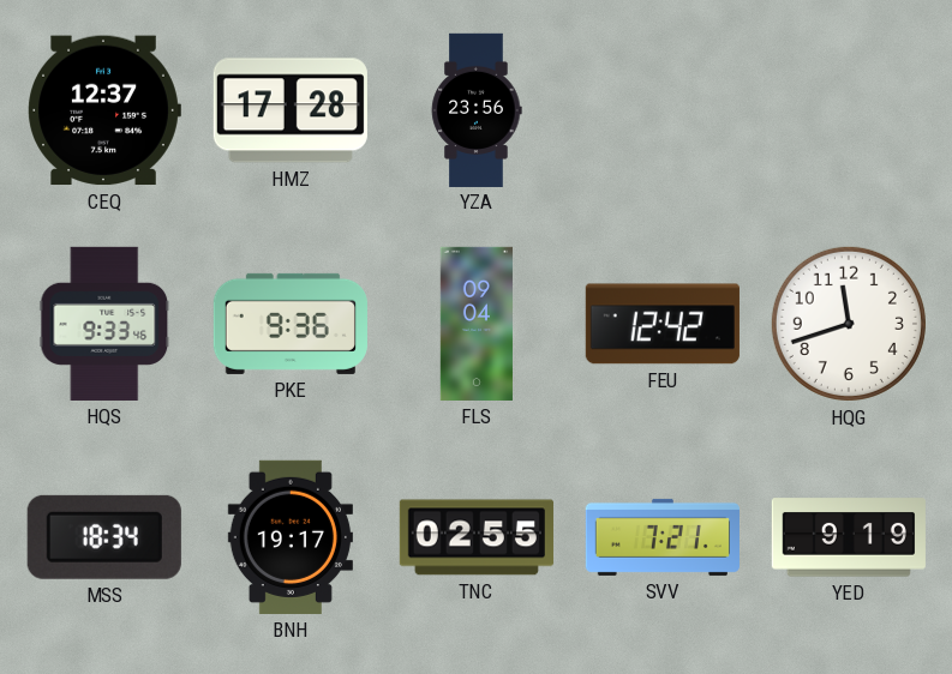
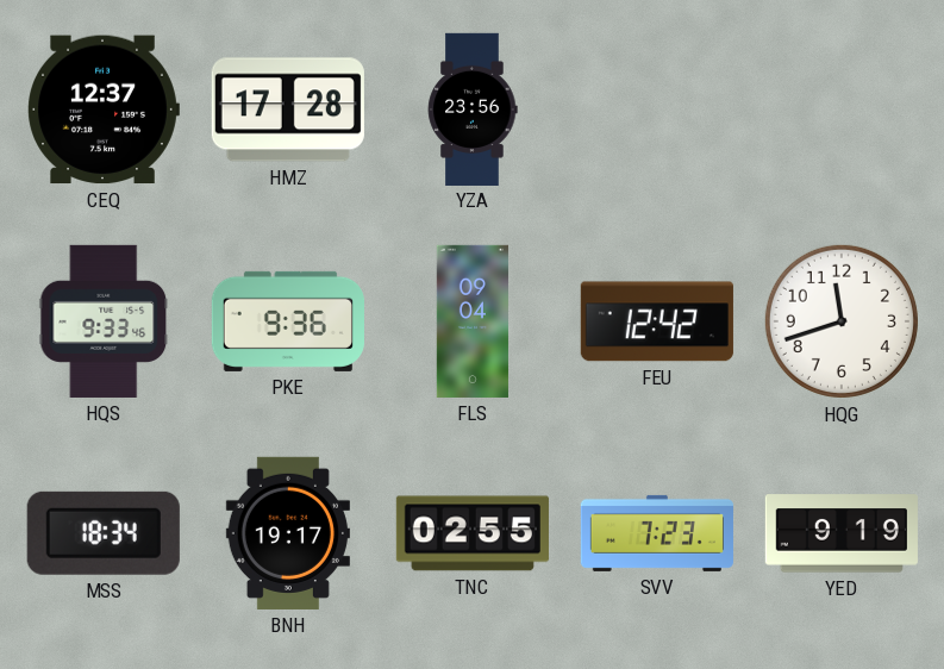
SVV: 7:21 -> 7:23 (657, 533)
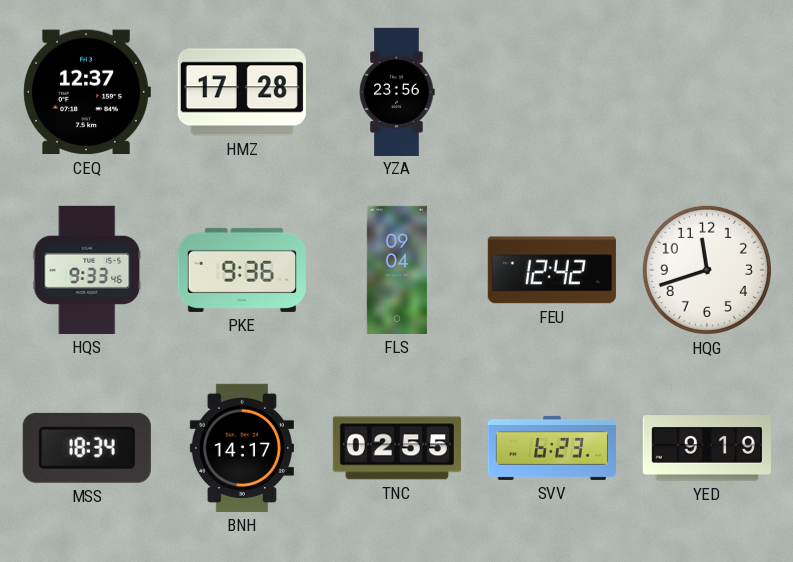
BNH: 19:17 -> 14:17 (242, 448)
SVV: 7:23 -> 6:23 (552, 448)
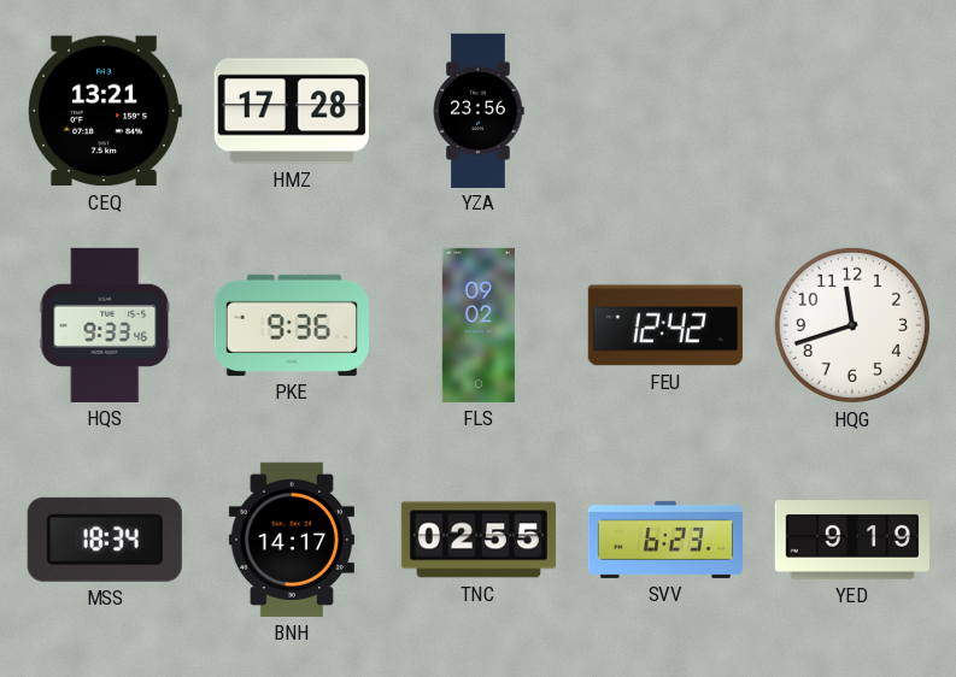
CEQ: 12:37 -> 13:21 (105, 111)
FLS: 09:04 -> 09:02 (477, 325)
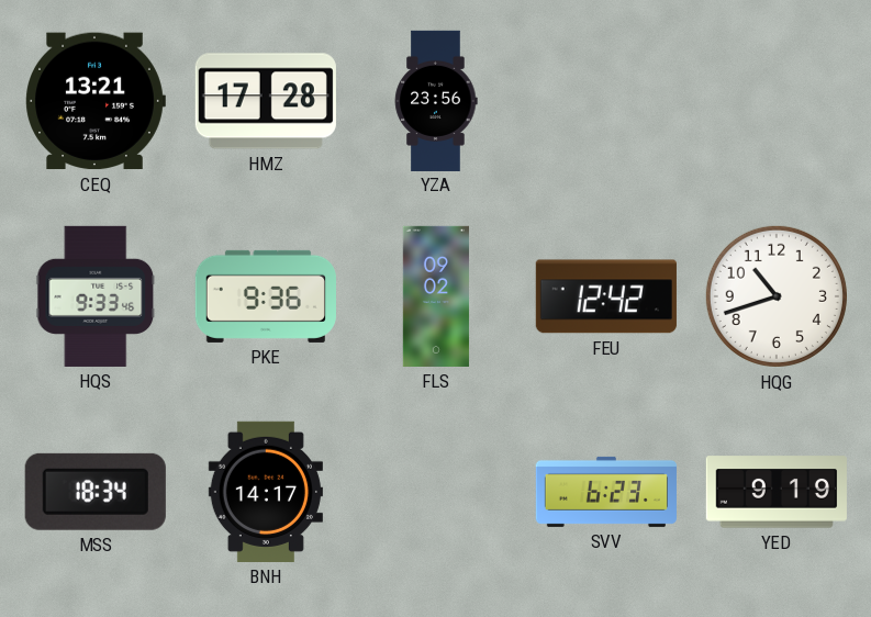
HQG: 11:42 -> 10:42 (777, 296)
TNC: 02:55 -> none (479, 540)
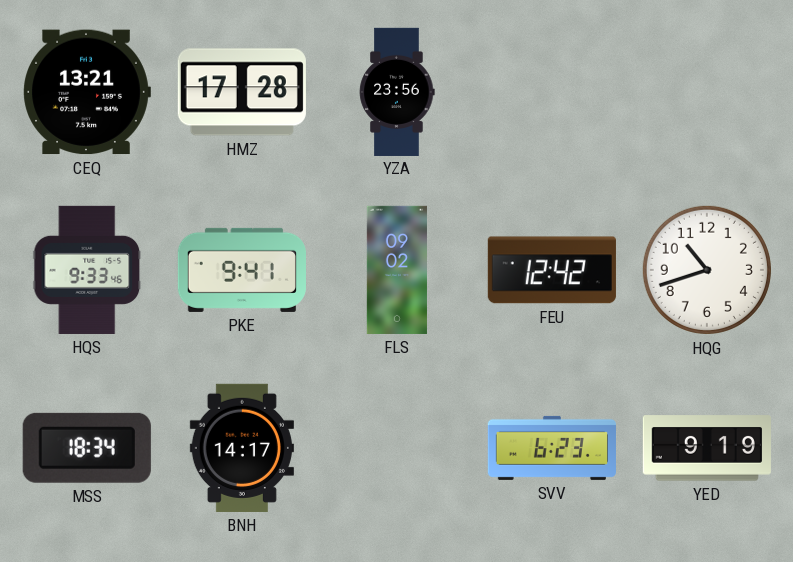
PKE: 9:36 -> 9:41 (242, 270)
